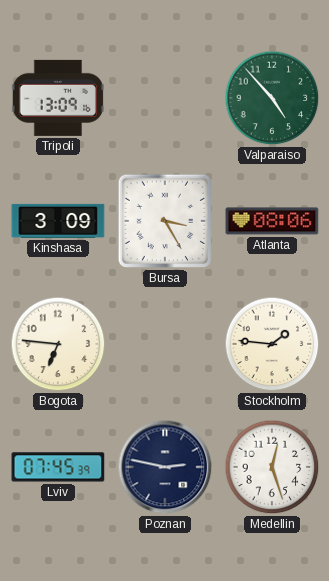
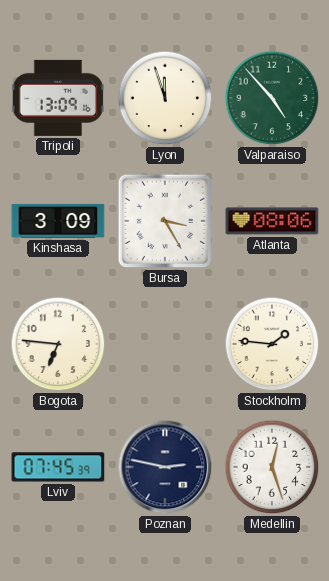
Lyon: none -> 11:57 (165, 98)
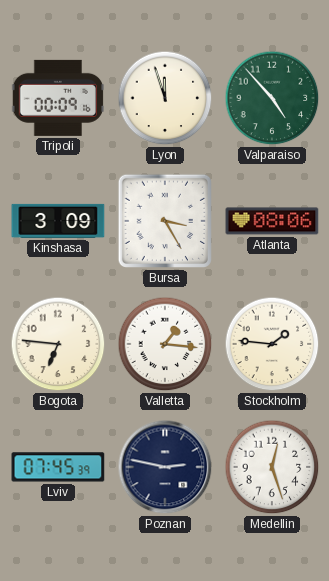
Tripoli: 13:09 -> 00:09 (57, 98)
Valletta: none -> 1:16 (165, 344)
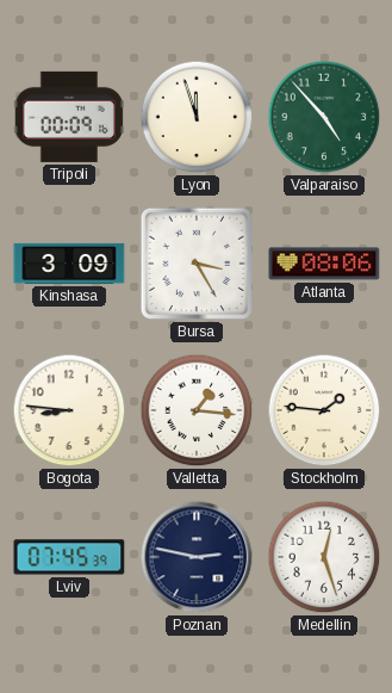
Bogota: 6:46 -> 8:46 (69, 410)
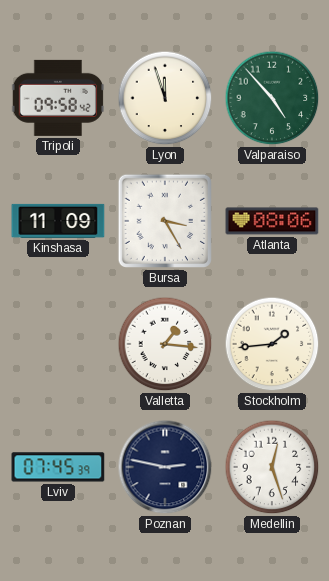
Tripoli: 00:09 -> 09:58 (57, 98)
Kinshasa: 3:09 -> 11:09 (58, 221)
Bogota: 8:46 -> none (69, 410)
Stockholm: 1:46 -> 1:44 (272, 344)
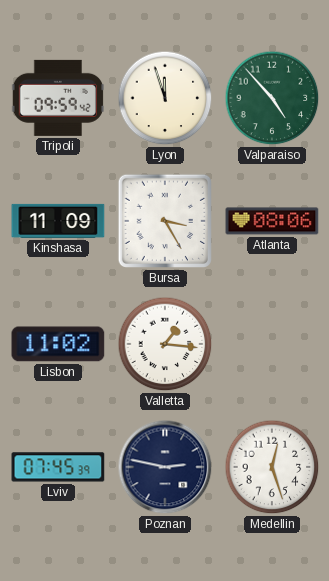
Tripoli: 09:58 -> 09:59 (57, 98)
Lisbon: none -> 11:02 (58, 344)
Stockholm: 1:44 -> none (272, 344)
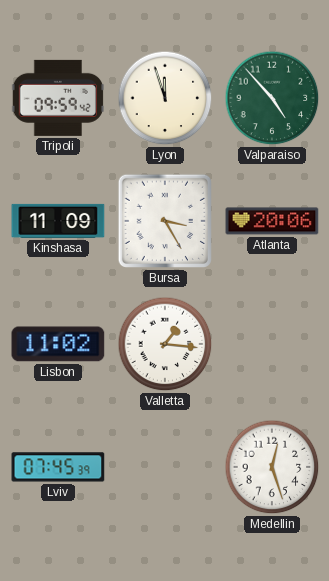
Atlanta: 08:06 -> 20:06 (272, 221)
Poznan: 2:47 -> none (165, 467)
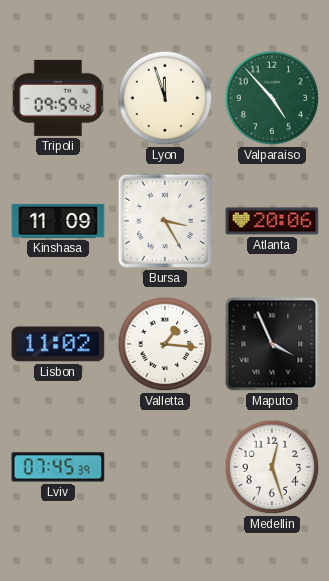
Maputo: none -> 3:56 (272, 344)
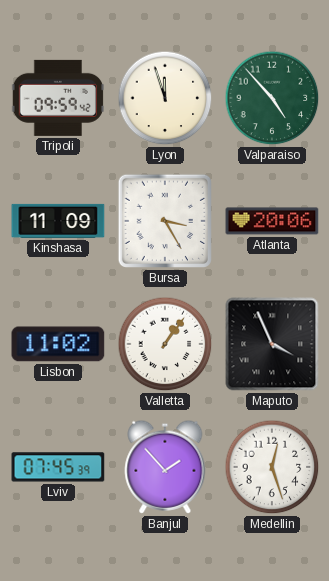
Valletta: 1:16 -> 1:06 (165, 344)
Banjul: none -> 1:53 (165, 467)
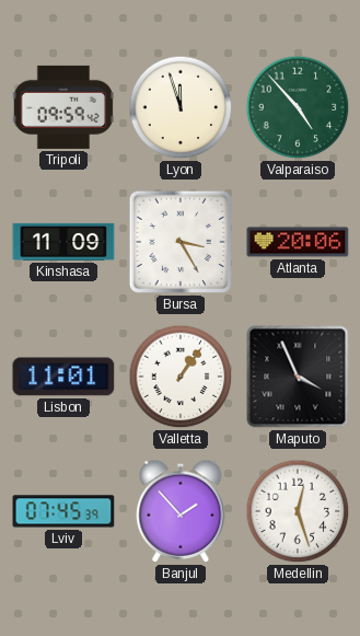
Lisbon: 11:02 -> 11:01 (63, 377)
